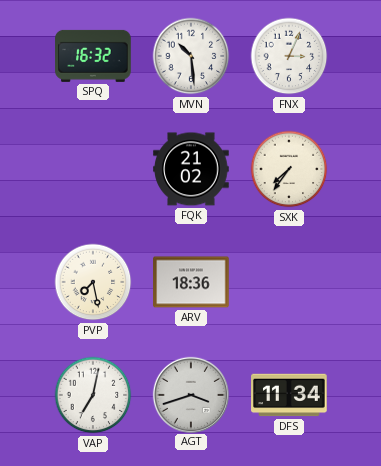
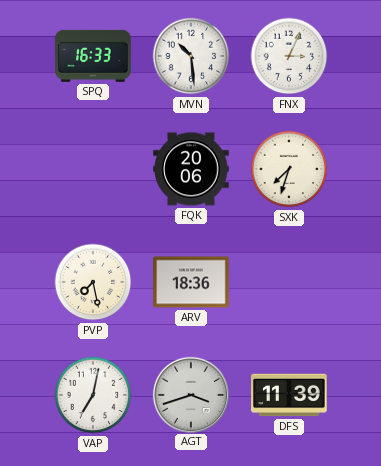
SPQ: 16:32 -> 16:33 (93, 56)
FQK: 21:02 -> 20:06 (191, 169)
SXK: 7:36 -> 7:33 (289, 169)
DFS: 11:34 -> 11:39 (289, 395)
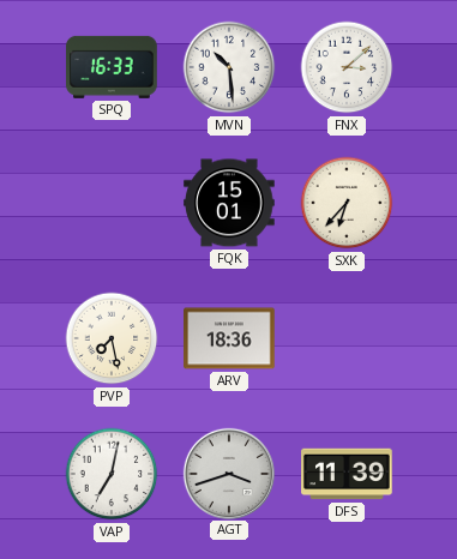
FNX: 3:04 -> 3:08 (347, 67)
FQK: 20:06 -> 15:01 (229, 203)
SXK: 7:33 -> 6:37 (347, 203)
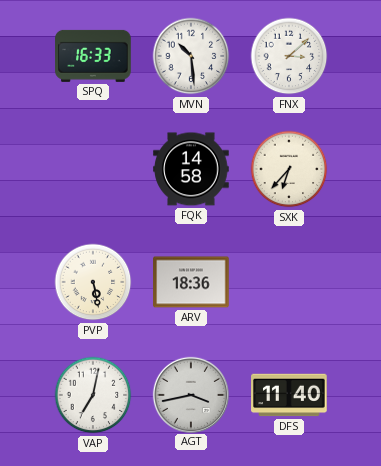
FQK: 15:01 -> 14:58 (191, 169)
PVP: 7:28 -> 5:28 (93, 282)
AGT: 3:42 -> 3:43 (190, 394)
DFS: 11:39 -> 11:40 (289, 395)
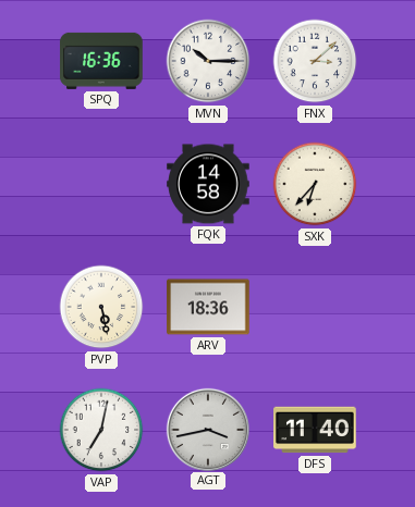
SPQ: 16:33 -> 16:36 (101, 61)
MVN: 10:29 -> 10:15 (208, 61)
